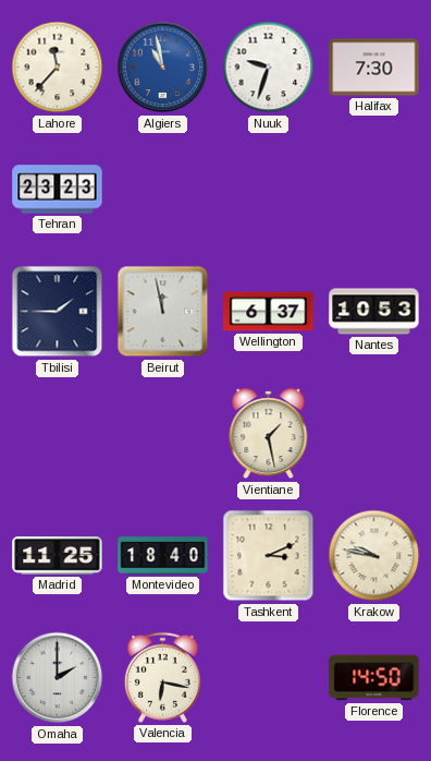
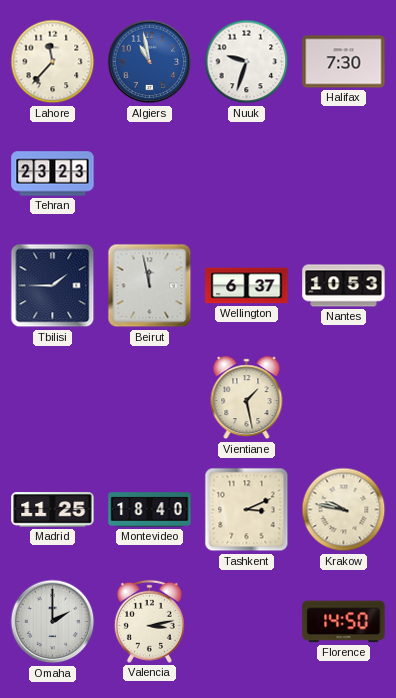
Valencia: 6:17 -> 3:13 (149, 621)
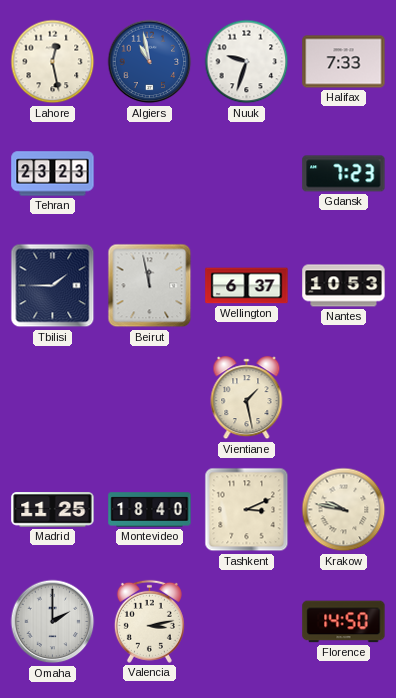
Lahore: 11:37 -> 12:28 (53, 62)
Halifax: 7:30 -> 7:33 (344, 62)
Gdansk: none -> 7:23 (344, 174)
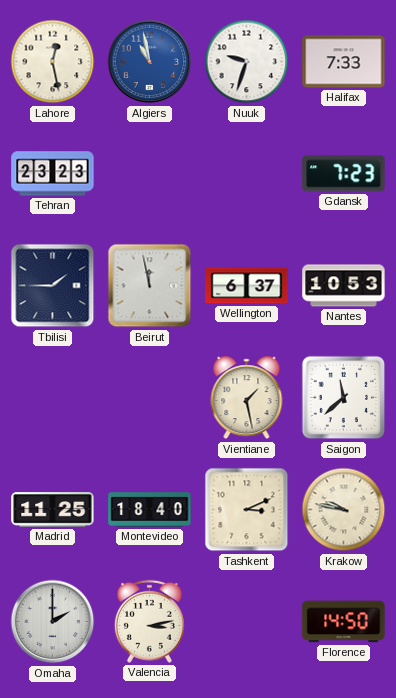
Saigon: none -> 11:38 (344, 398)
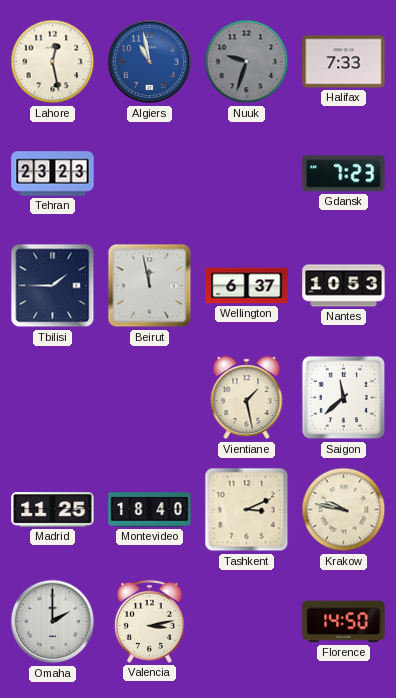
Nuuk dial: white -> grey (247, 62)
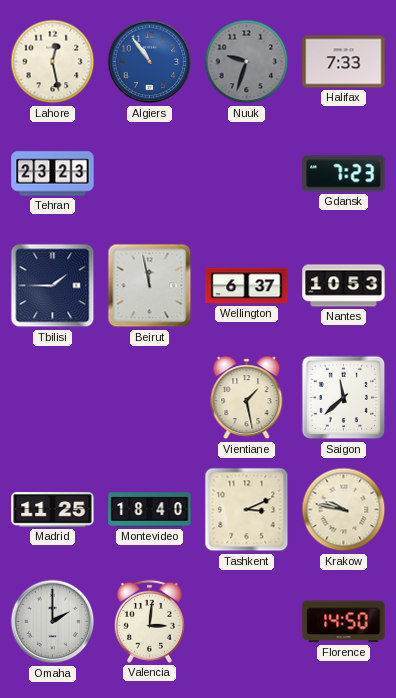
Algiers: 10:58 -> 10:54 (150, 62)
Valencia: 3:13 -> 3:01 (149, 621)
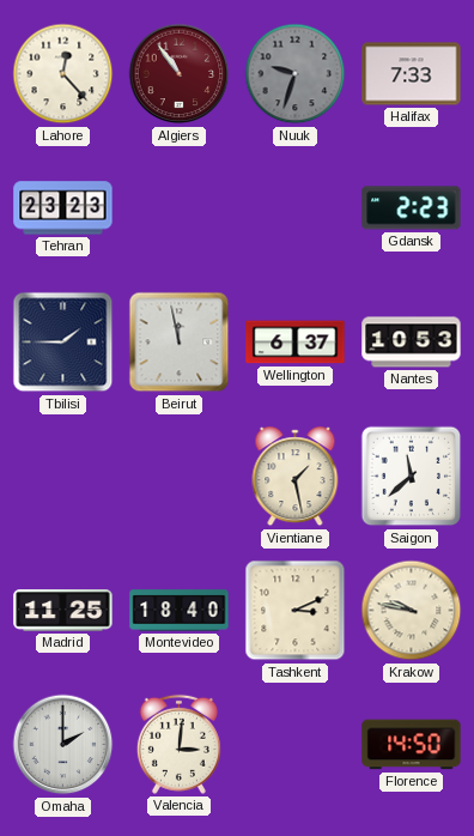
Lahore: 12:28 -> 12:23 (63, 74)
Algiers dial: blue -> burgundy (180, 74)
Gdansk: 7:23 -> 2:23 (412, 208)
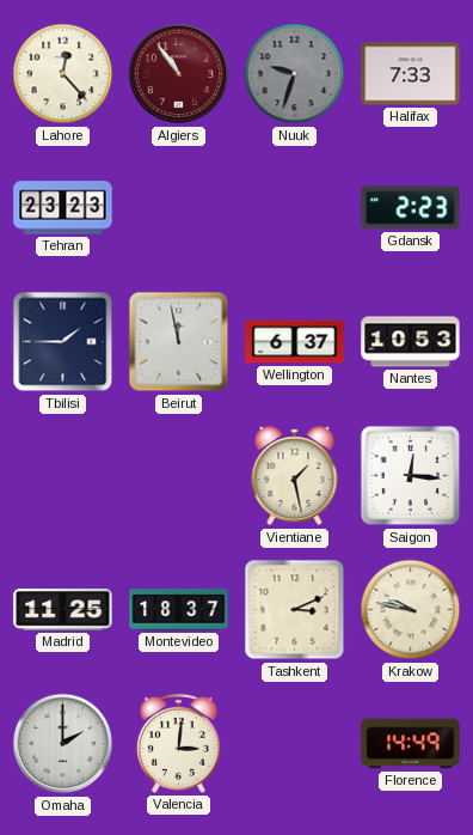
Saigon: 11:38 -> 12:16 (411, 476)
Montevideo: 18:40 -> 18:37 (179, 610)
Florence: 14:50 -> 14:49 (411, 744)
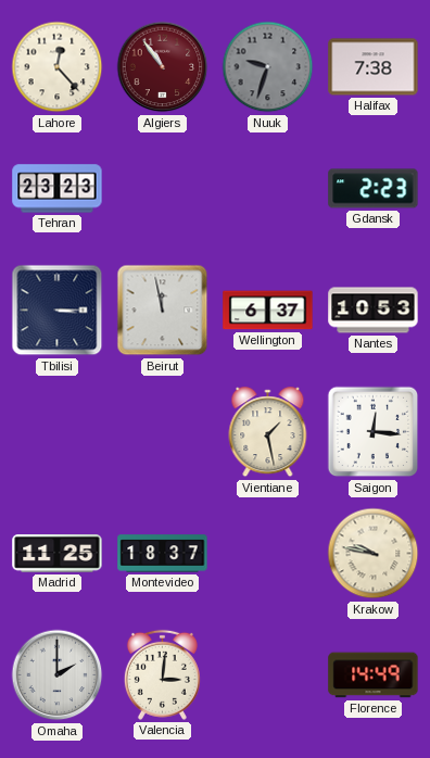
Halifax: 7:33 -> 7:38 (374, 67)
Tbilisi: 1:45 -> 3:15 (58, 311)
Tashkent: 3:11 -> none (295, 610)
